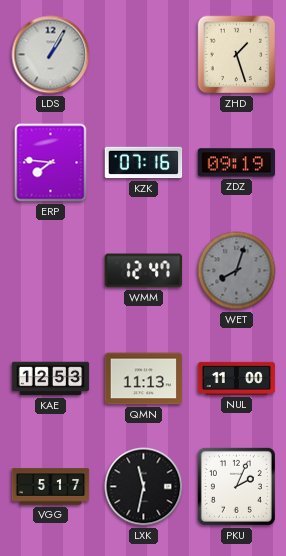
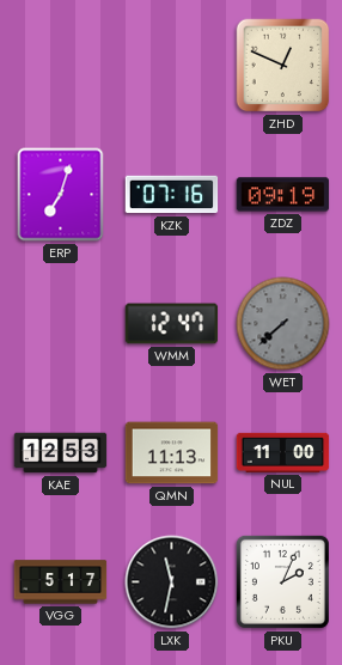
LDS: 1:05 -> none (51, 55)
ZHD: 1:27 -> 12:49 (283, 66)
ERP: 7:46 -> 7:03 (61, 195)
WET: 8:03 -> 7:38 (283, 324)
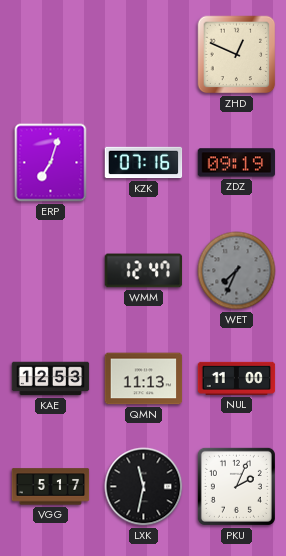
WET: 7:38 -> 7:34 (237, 271)
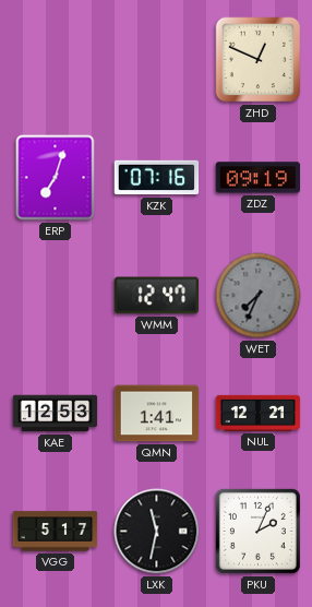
QMN: 11:13 -> 1:41 (157, 414)
NUL: 11:00 -> 12:21 (259, 413)
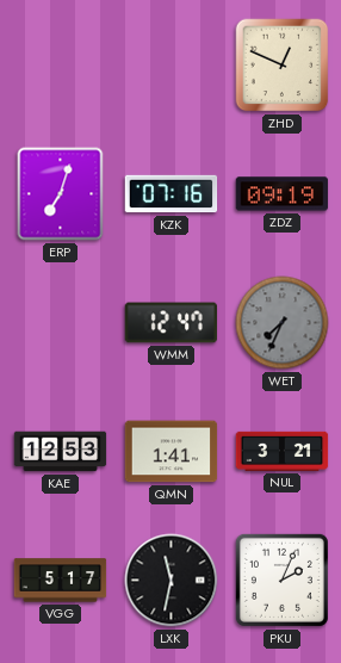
NUL: 12:21 -> 3:21 (283, 451)
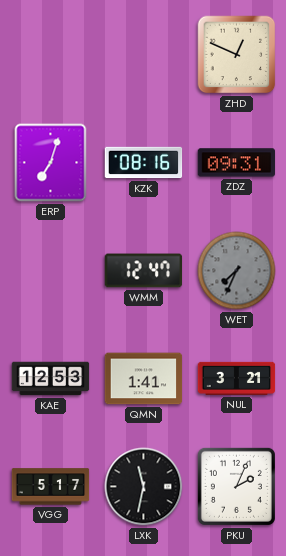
KZK: 07:16 -> 08:16 (144, 163)
ZDZ: 09:19 -> 09:31 (237, 163)
